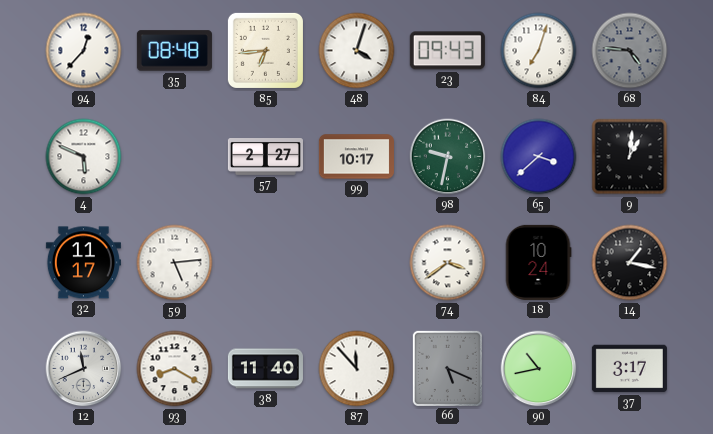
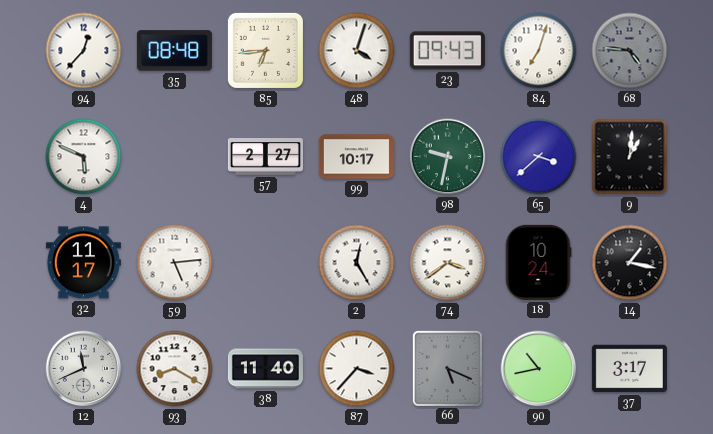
2: none -> 12:25 (357, 263)
87: 11:53 -> 3:37 (357, 369)
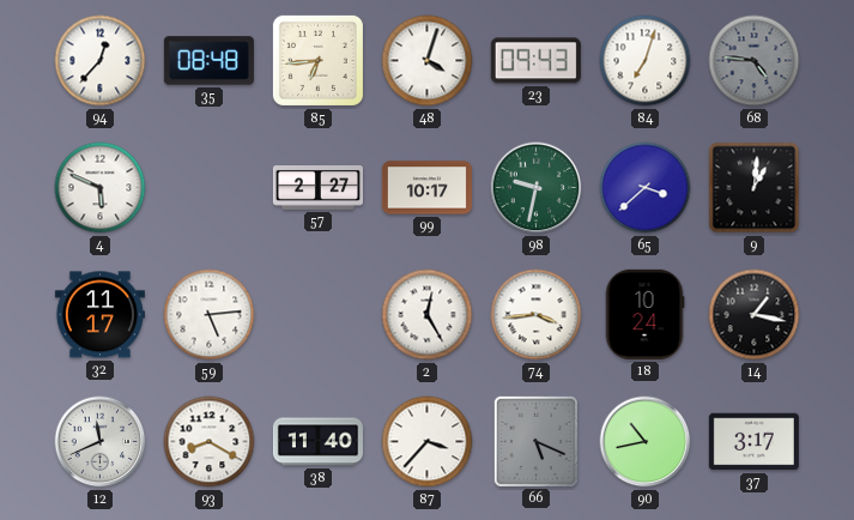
74: 3:39 -> 3:44 (537, 315)
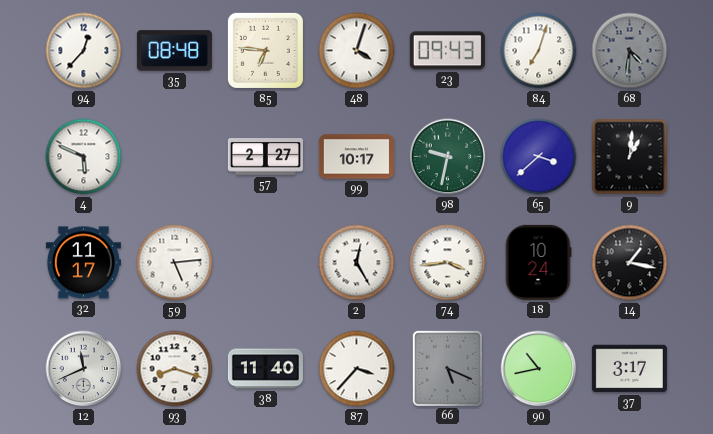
85: 6:44 -> 6:46 (265, 50)
68: 4:46 -> 4:31 (630, 51)
93: 8:20 -> 8:18 (175, 369)
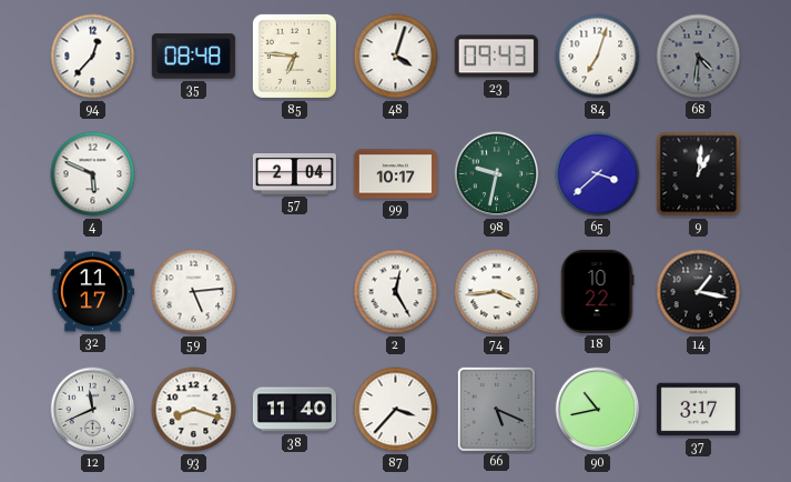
57: 2:27 -> 2:04 (294, 174)
18: 10:24 -> 10:22 (597, 291)
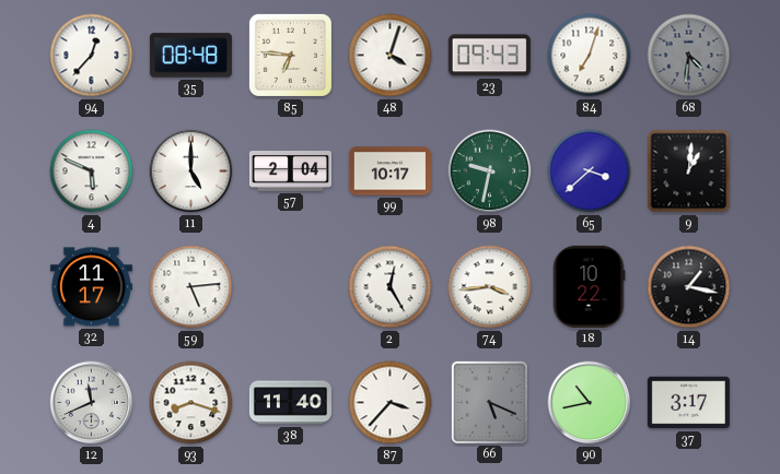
11: none -> 5:00 (191, 171)
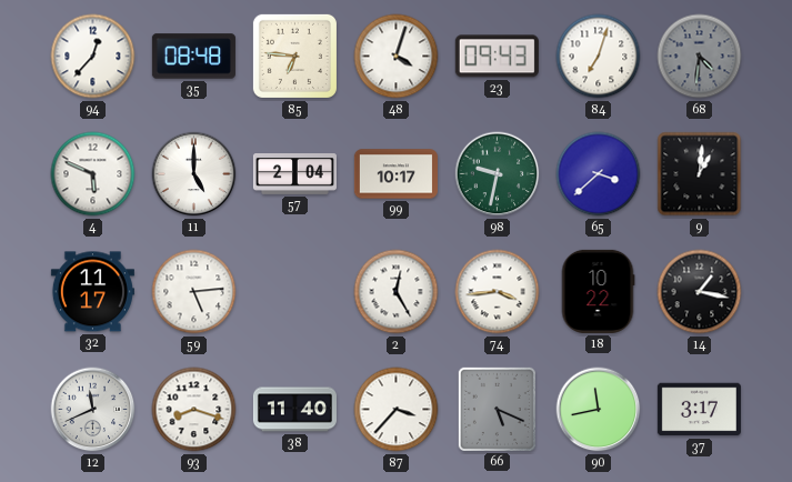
90: 10:43 -> 11:43 (599, 410)
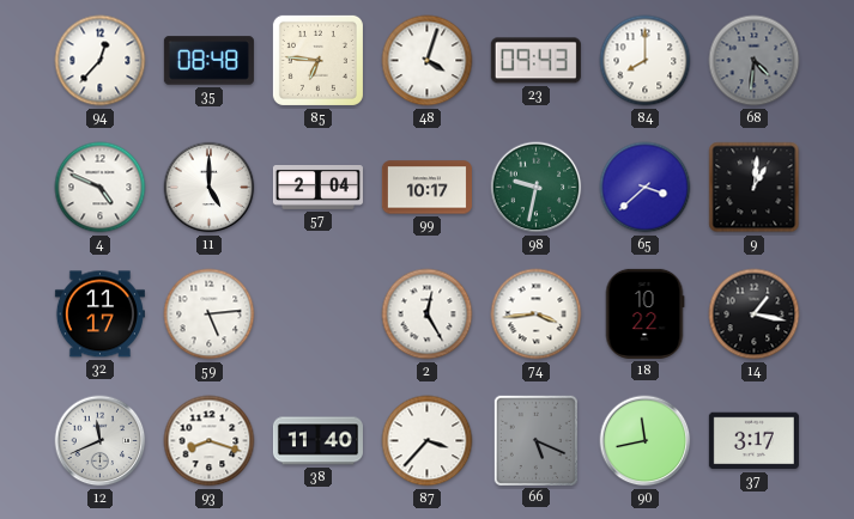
84: 7:03 -> 8:00 (646, 61)
4: 5:49 -> 4:49 (101, 188)
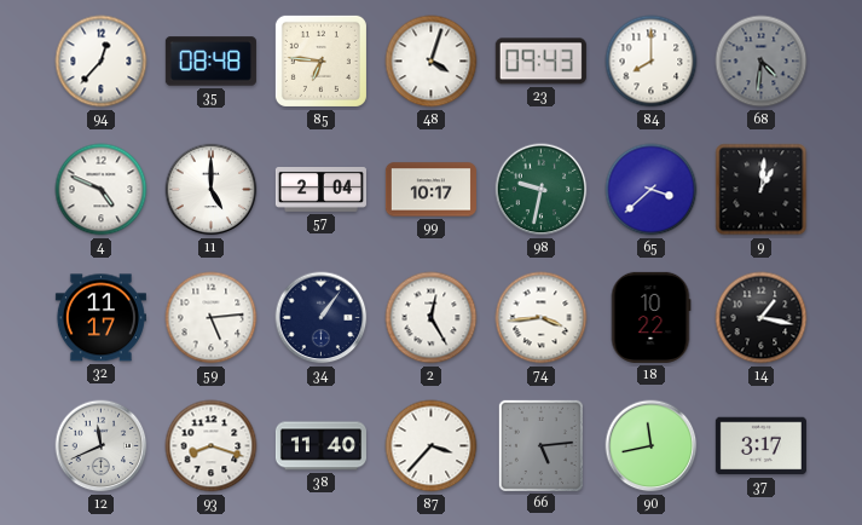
34: none -> 1:06 (322, 318)
66: 5:19 -> 5:14 (540, 445)
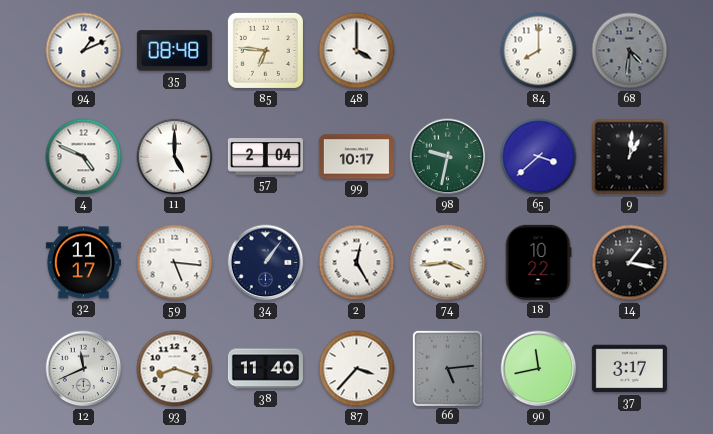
94: 12:37 -> 1:11 (84, 51)
48: 4:03 -> 4:00 (357, 51)
23: 09:43 -> none (540, 62)
59: 5:14 -> 5:16 (175, 263)
